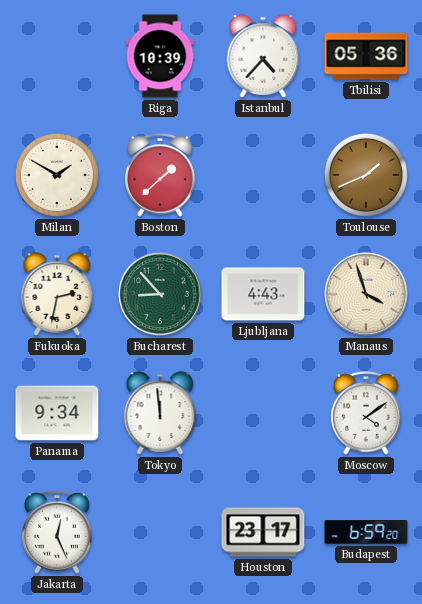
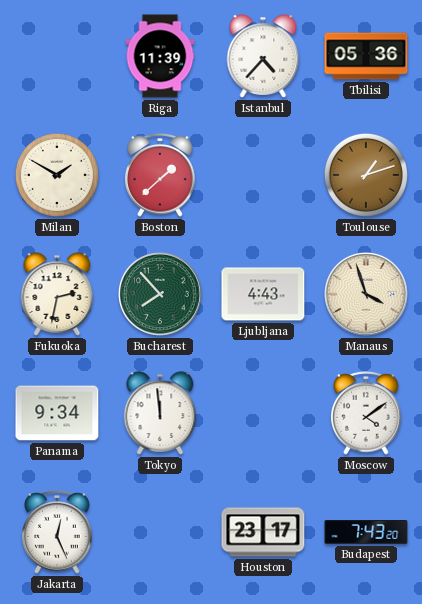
Riga: 10:39 -> 11:39 (160, 56)
Toulouse: 1:41 -> 1:12 (366, 175)
Bucharest: 8:53 -> 7:53 (160, 294)
Budapest: 6:59 -> 7:43 (366, 532)
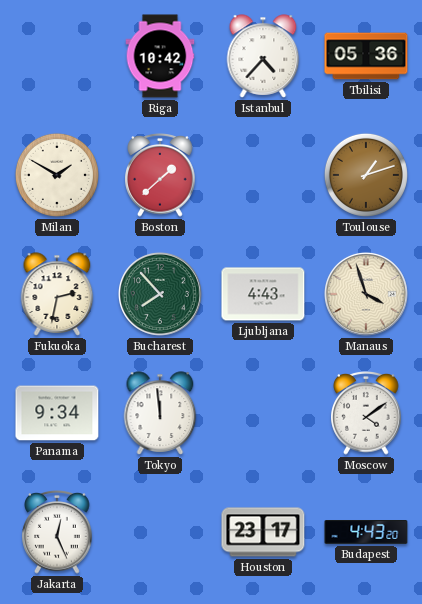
Riga: 11:39 -> 10:42 (160, 56)
Budapest: 7:43 -> 4:43 (366, 532)
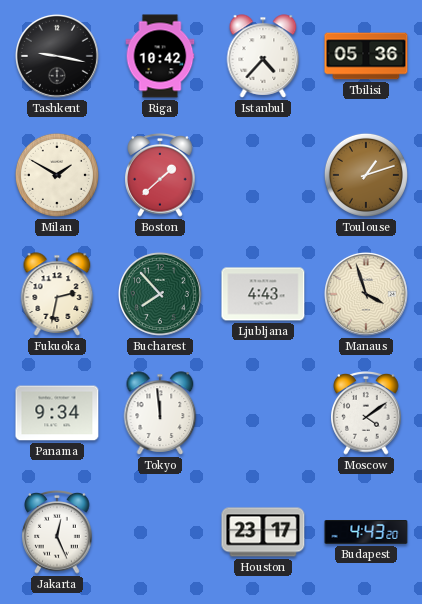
Tashkent: none -> 9:17 (57, 56)
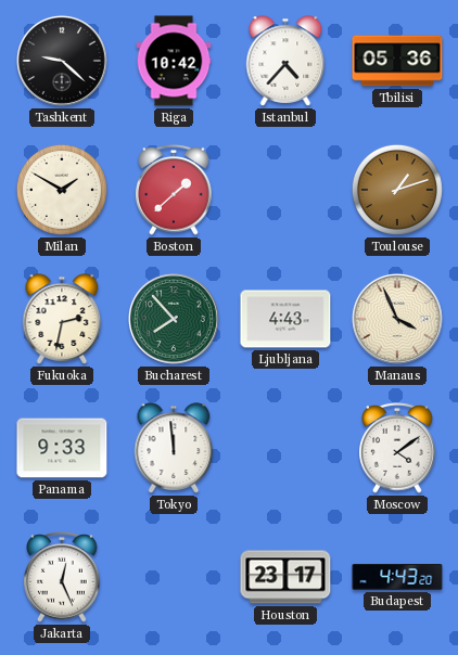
Tashkent: 9:17 -> 9:22 (62, 61)
Manaus: 3:57 -> 3:56 (397, 319)
Panama: 9:34 -> 9:33 (62, 448)
